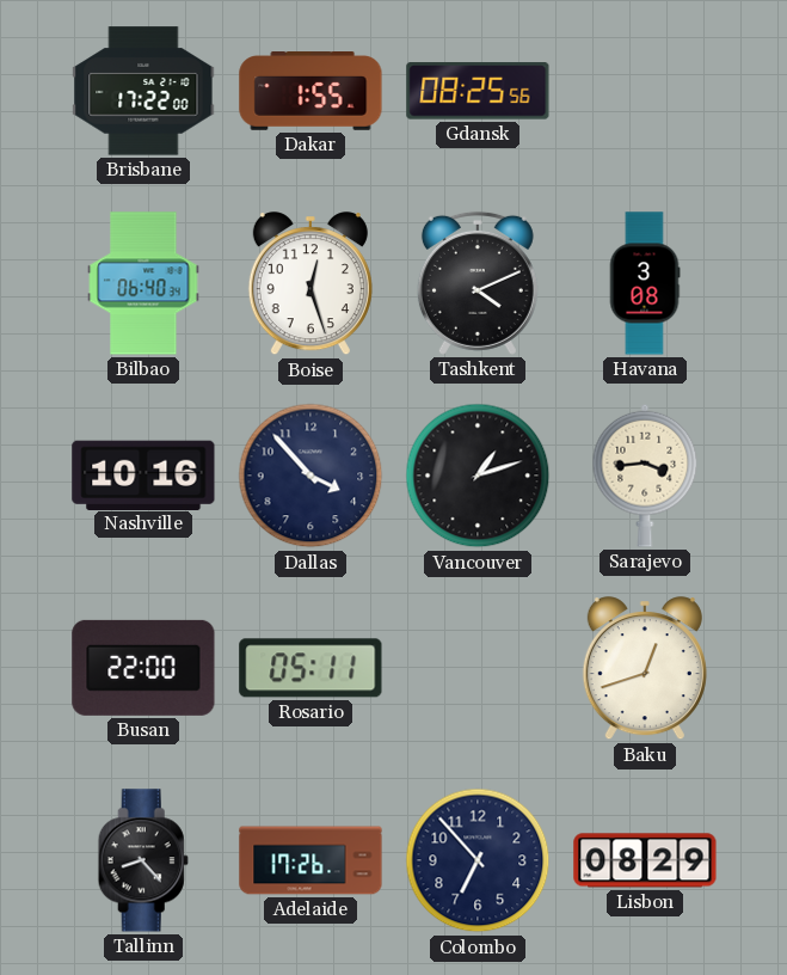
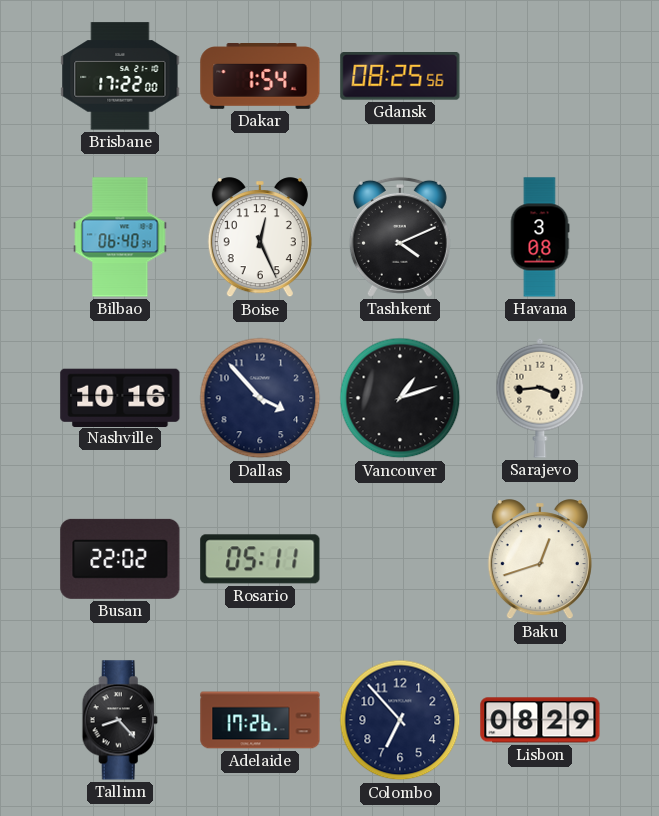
Dakar: 1:55 -> 1:54 (260, 76)
Boise: 12:27 -> 12:26 (260, 238)
Busan: 22:00 -> 22:02 (120, 559)
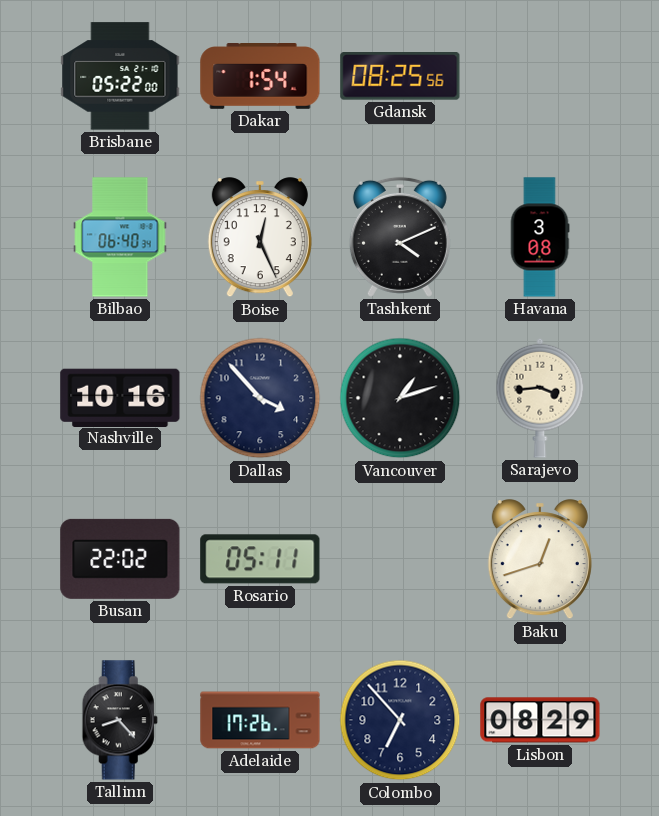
Brisbane: 17:22 -> 05:22 (120, 76)
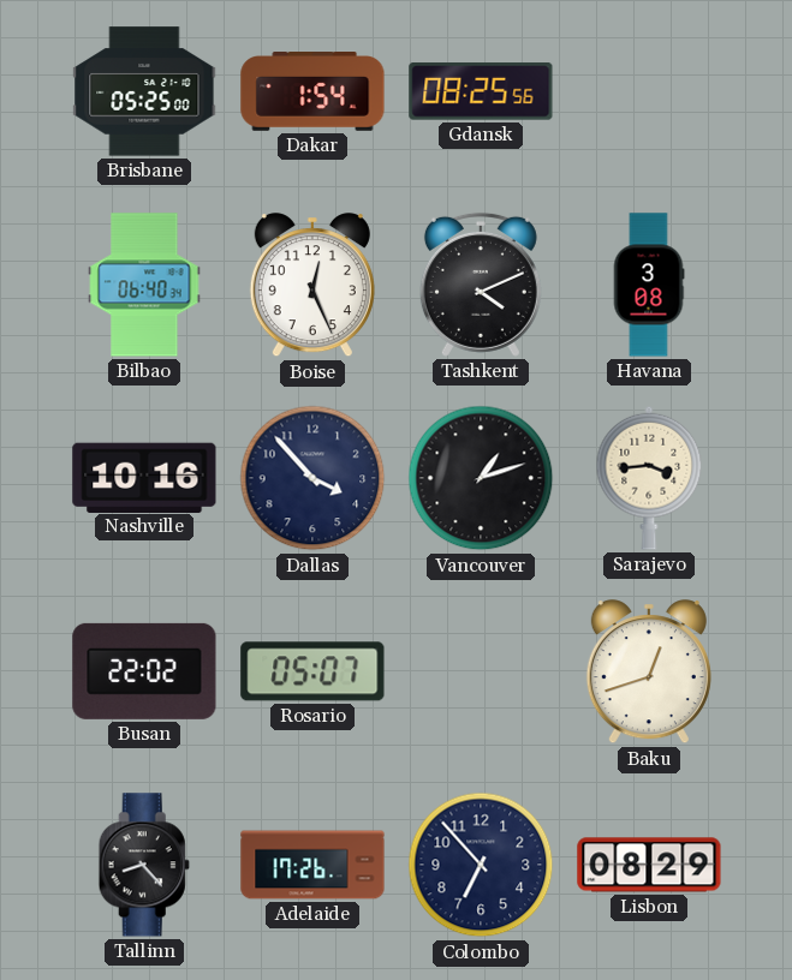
Brisbane: 05:22 -> 05:25 (144, 91)
Rosario: 05:11 -> 05:07 (312, 671)
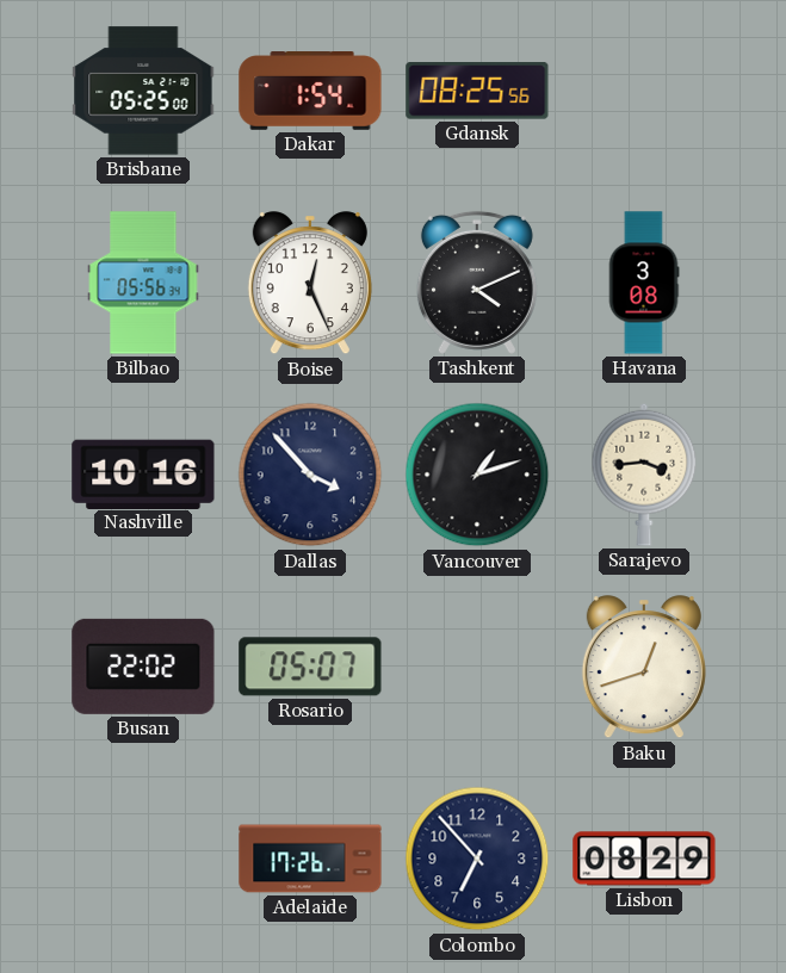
Bilbao: 06:40 -> 05:56 (143, 283)
Tallinn: 8:23 -> none (144, 865)
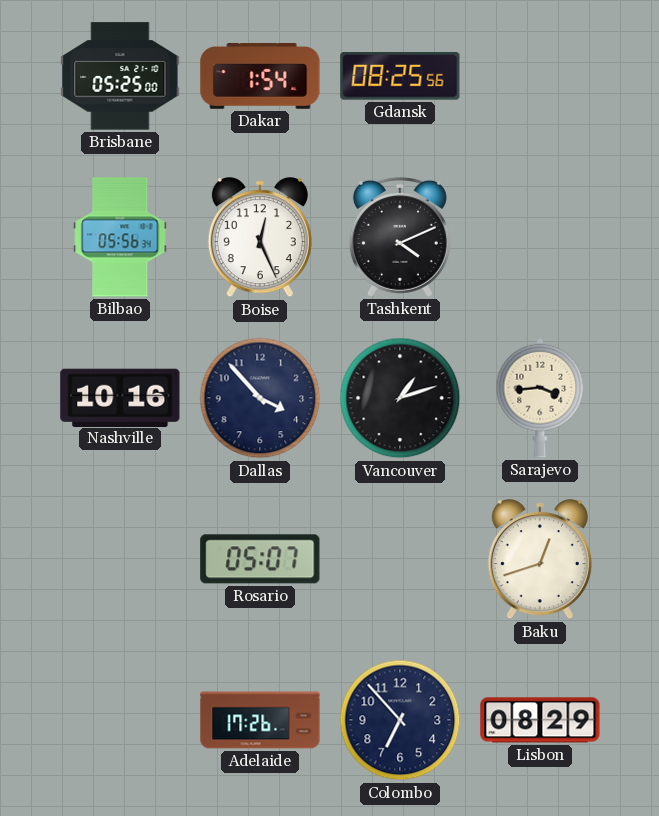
Havana: 3:08 -> none (644, 283)
Busan: 22:02 -> none (143, 667)
